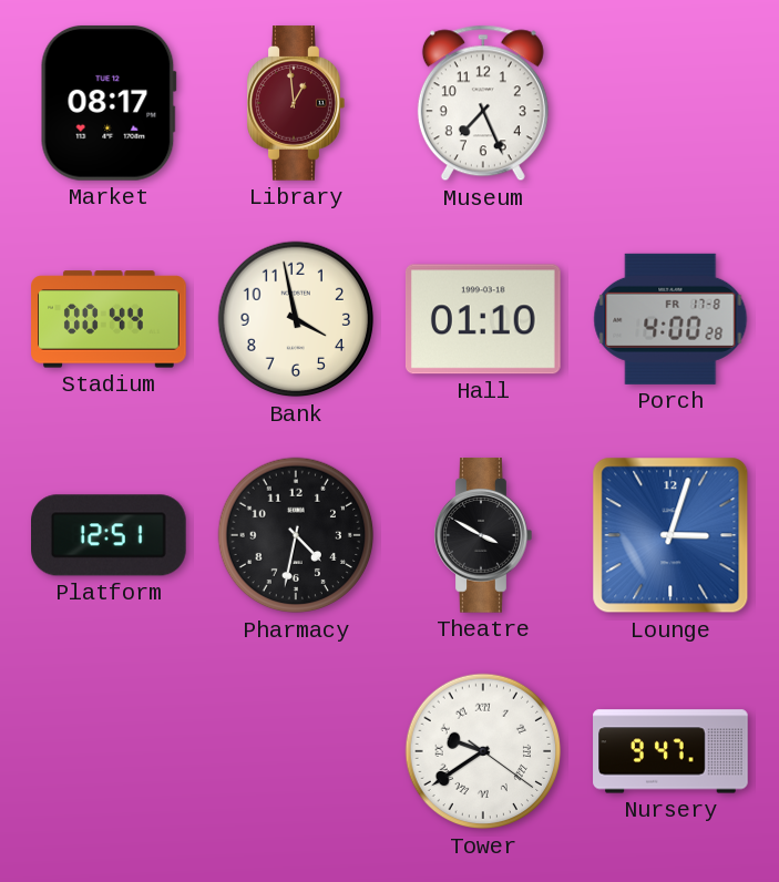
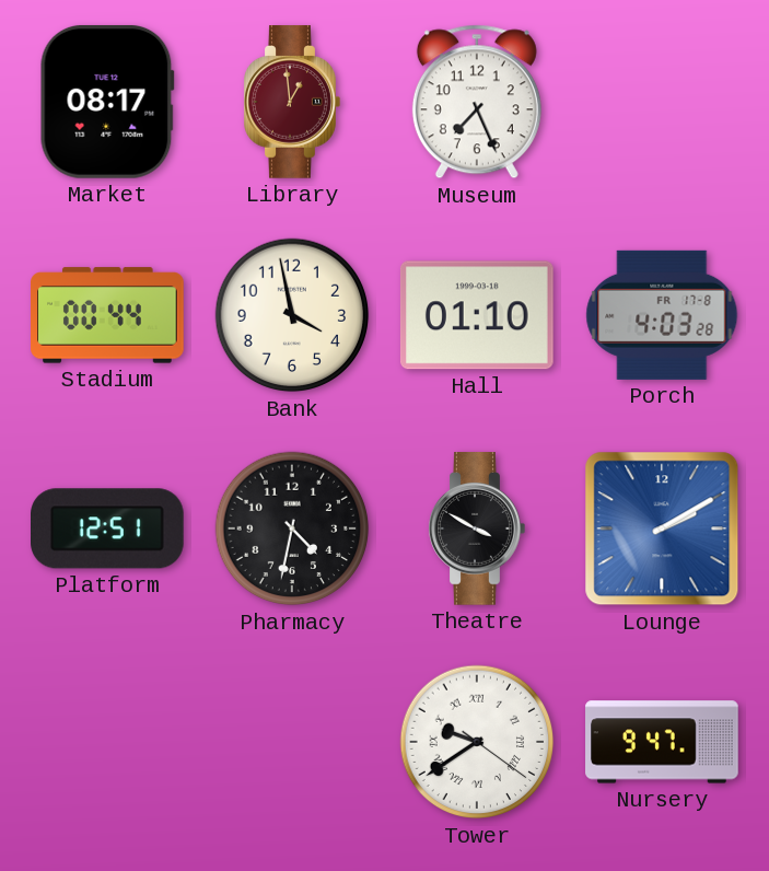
Porch: 4:00 -> 4:03 (662, 315)
Lounge: 3:03 -> 2:10 (662, 529)
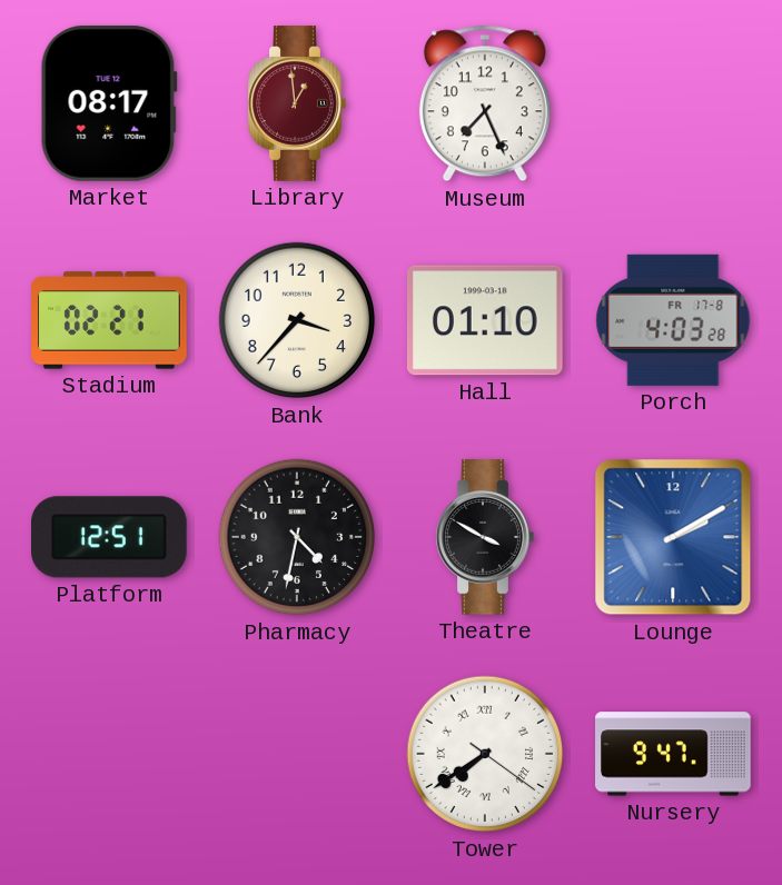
Stadium: 00:44 -> 02:21 (109, 320)
Bank: 3:58 -> 3:37 (297, 320)
Tower: 9:39 -> 7:39 (485, 754)
